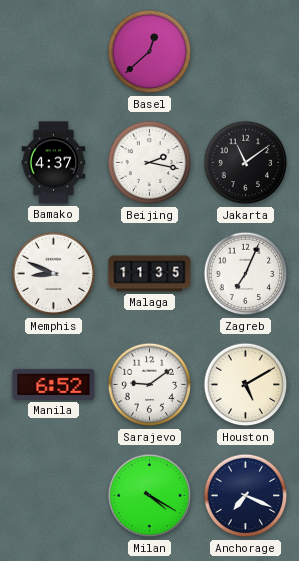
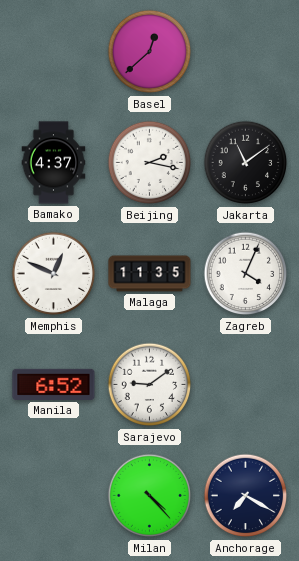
Memphis: 8:49 -> 12:49 (54, 274)
Zagreb: 7:04 -> 4:04 (246, 274)
Houston: 5:10 -> none (246, 385)
Milan: 4:20 -> 4:23 (150, 496)
Anchorage: 7:19 -> 7:20 (246, 496)
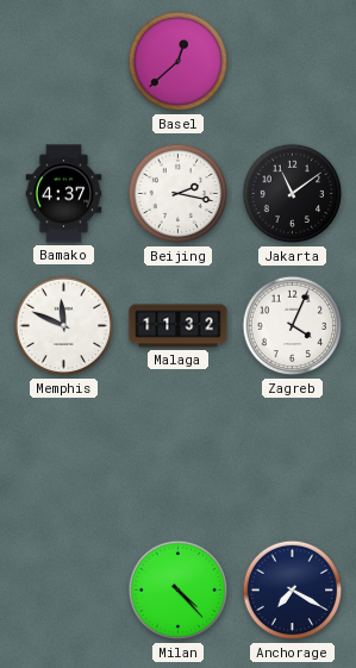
Memphis: 12:49 -> 11:49 (64, 326)
Malaga: 11:35 -> 11:32 (179, 326)
Manila: 6:52 -> none (54, 384)
Sarajevo: 9:09 -> none (150, 385)
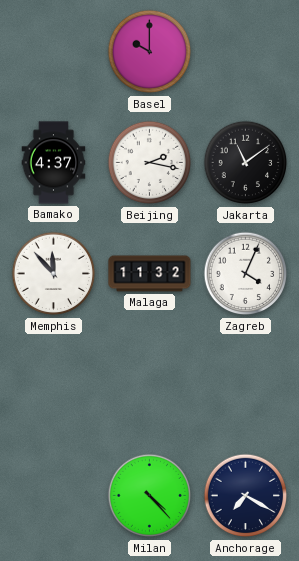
Basel: 12:38 -> 10:00 (150, 52)
Memphis: 11:49 -> 11:53 (54, 274)
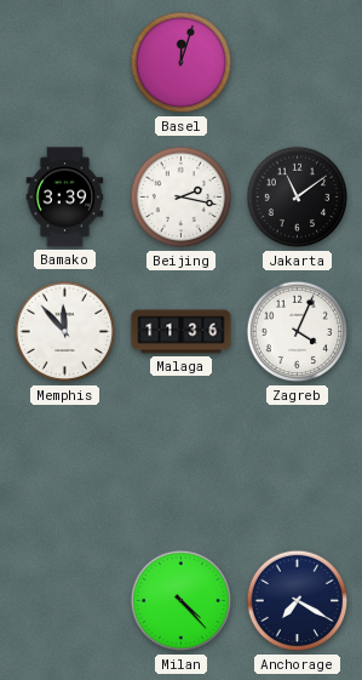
Basel: 10:00 -> 12:03 (182, 63)
Bamako: 4:37 -> 3:39 (65, 198)
Malaga: 11:32 -> 11:36 (182, 332)
